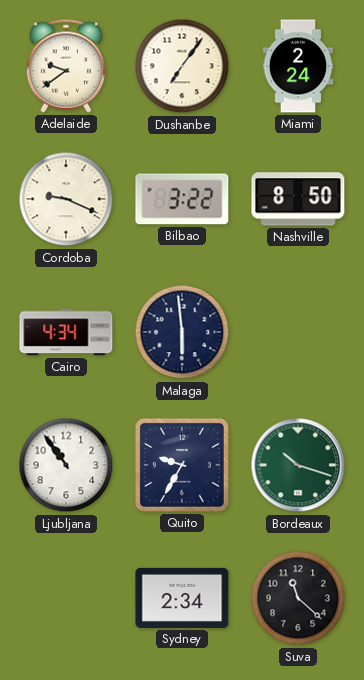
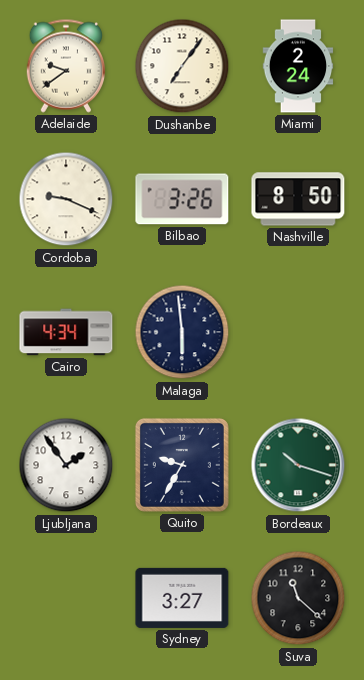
Bilbao: 3:22 -> 3:26 (182, 199)
Ljubljana: 10:54 -> 1:54 (66, 465)
Sydney: 2:34 -> 3:27 (182, 598)
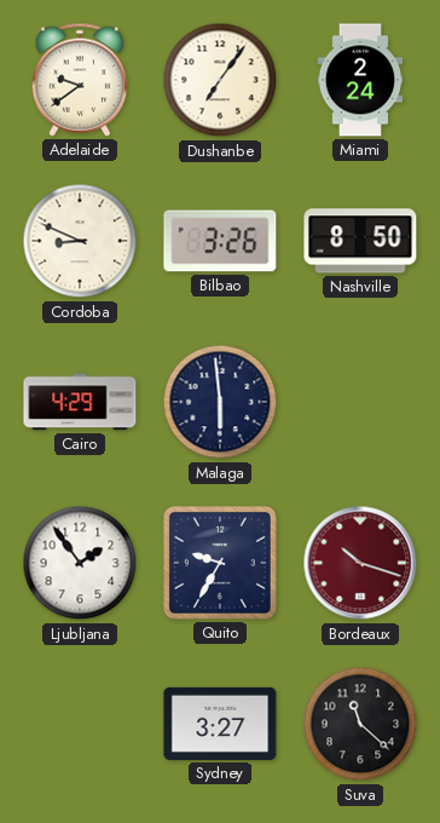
Cordoba: 9:19 -> 8:49 (80, 241)
Cairo: 4:34 -> 4:29 (80, 402)
Bordeaux dial: green -> burgundy (360, 563)
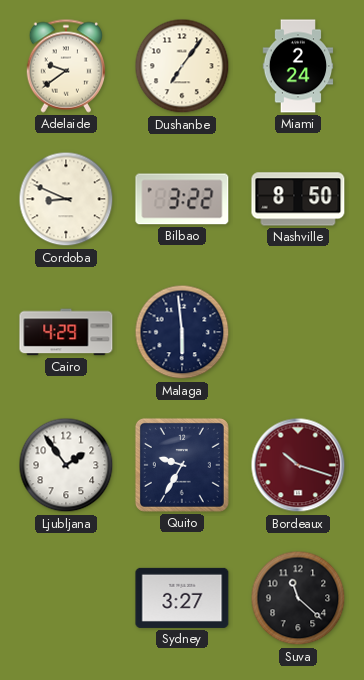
Bilbao: 3:26 -> 3:22 (182, 199)
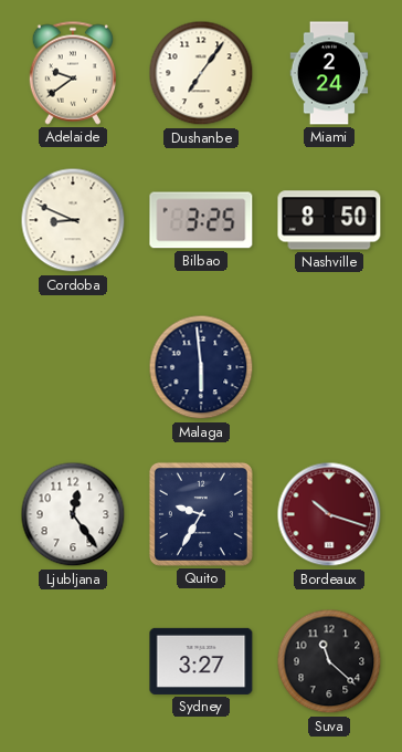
Bilbao: 3:22 -> 3:25 (201, 220)
Cairo: 4:29 -> none (66, 332)
Ljubljana: 1:54 -> 12:24 (73, 514)
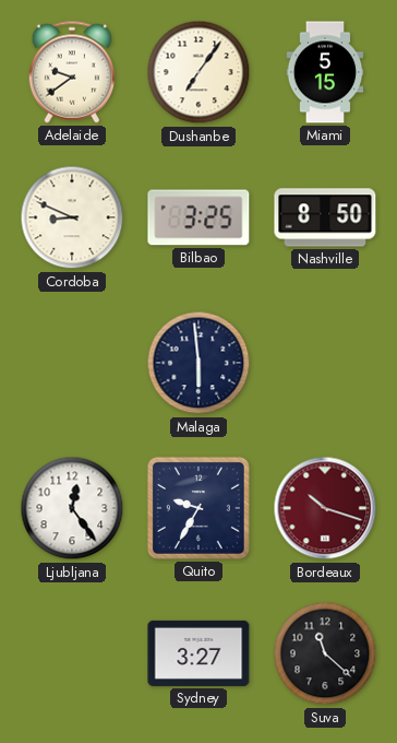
Miami: 2:24 -> 5:15 (325, 72)
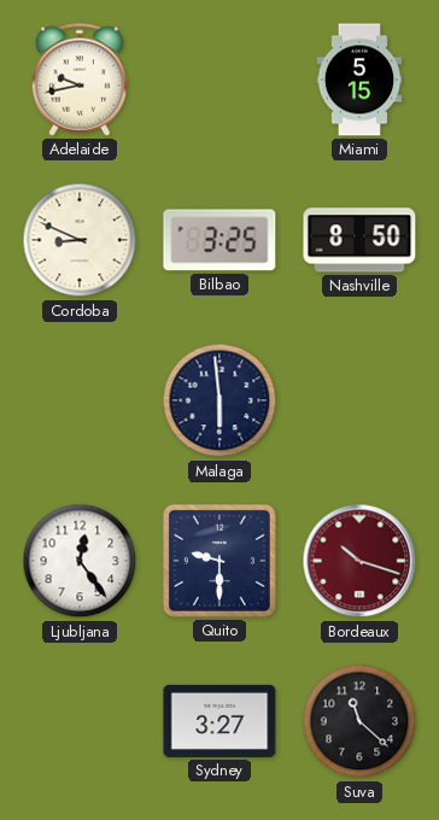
Adelaide: 9:39 -> 9:43 (78, 80)
Dushanbe: 7:06 -> none (198, 72)
Quito: 9:35 -> 9:30 (219, 561)
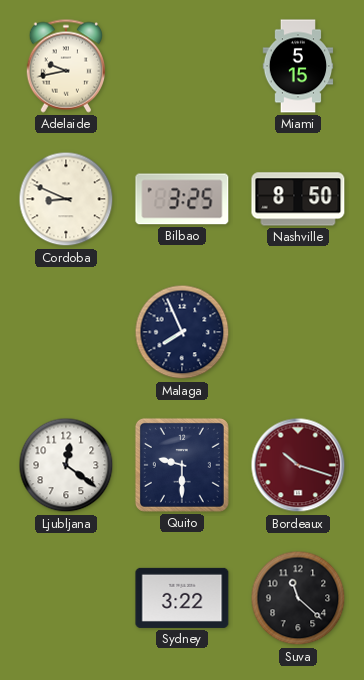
Malaga: 5:59 -> 7:56 (182, 332)
Ljubljana: 12:24 -> 12:21 (66, 465)
Sydney: 3:27 -> 3:22 (182, 598)
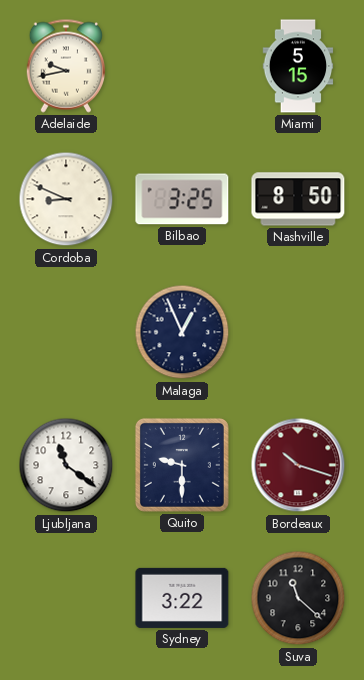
Malaga: 7:56 -> 12:56 (182, 332)
Ljubljana: 12:21 -> 11:21 (66, 465)
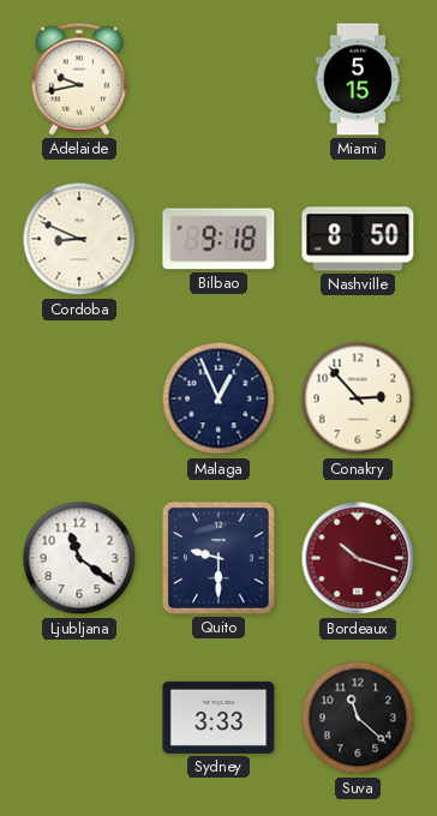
Bilbao: 3:25 -> 9:18 (218, 239)
Conakry: none -> 2:53 (358, 398)
Sydney: 3:22 -> 3:33 (218, 718)
